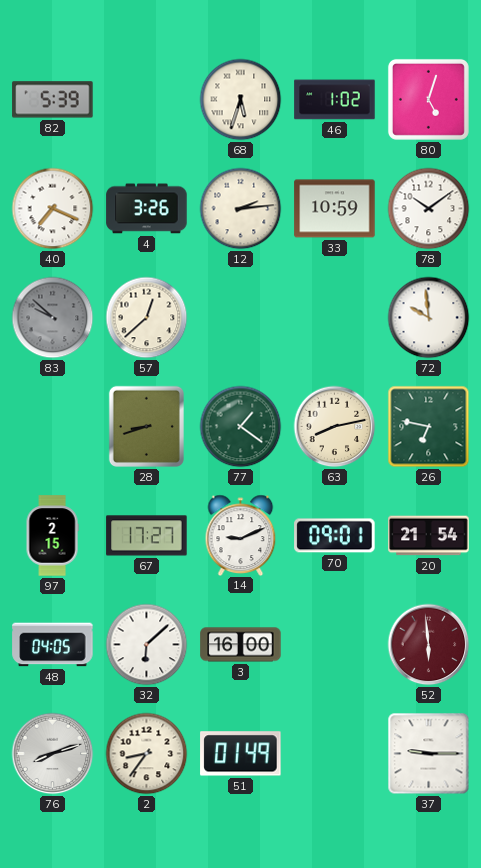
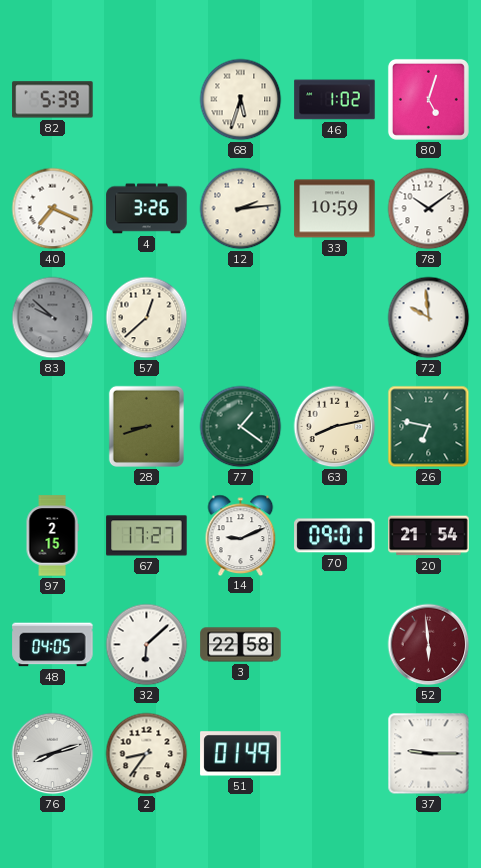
3: 16:00 -> 22:58 (241, 645)
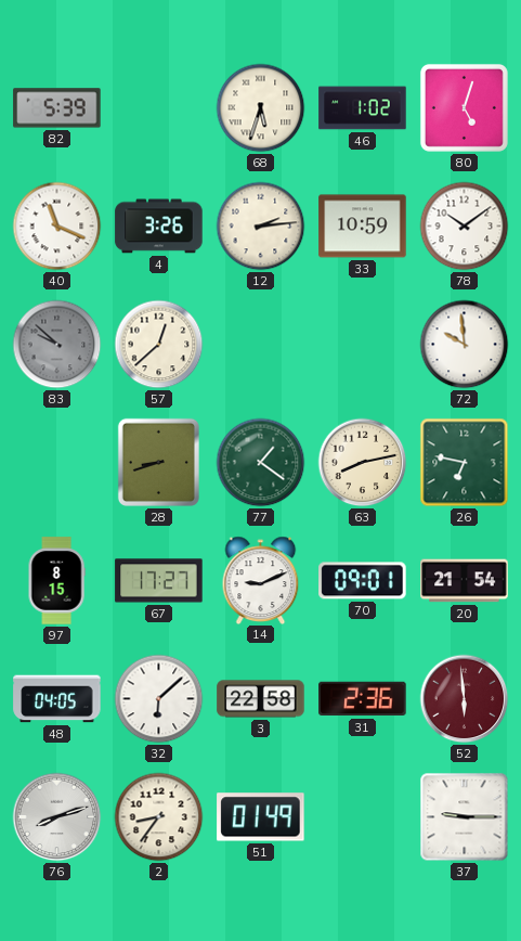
40: 7:19 -> 11:19 (57, 227)
97: 2:15 -> 8:15 (56, 581)
31: none -> 2:36 (363, 699)
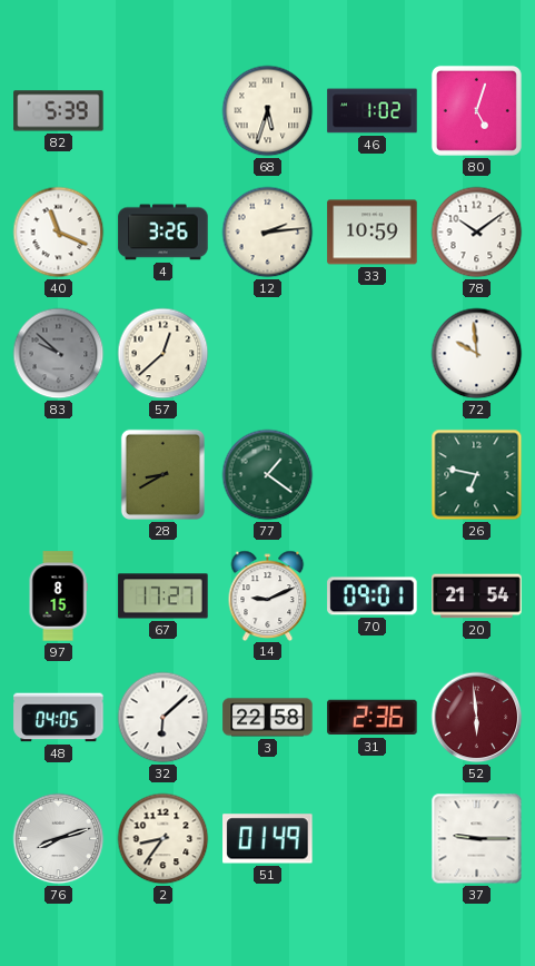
28: 8:42 -> 8:40 (162, 474)
63: 8:13 -> none (363, 463)
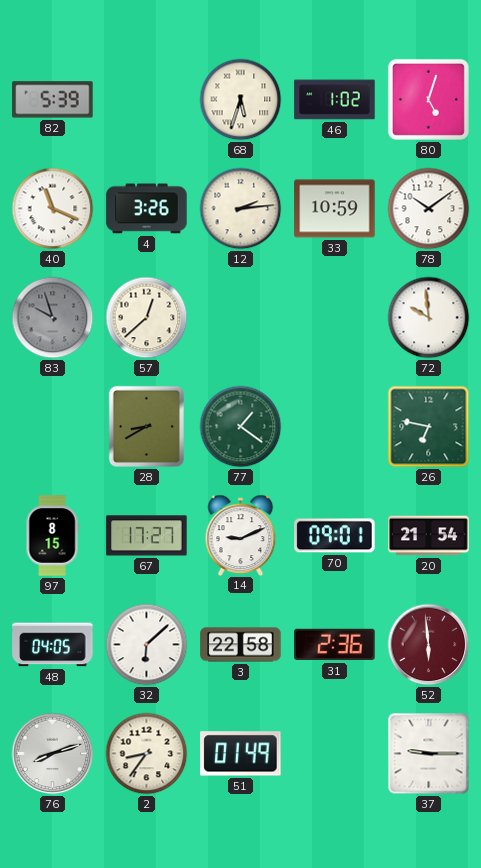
83: 9:52 -> 9:57 (53, 318)
